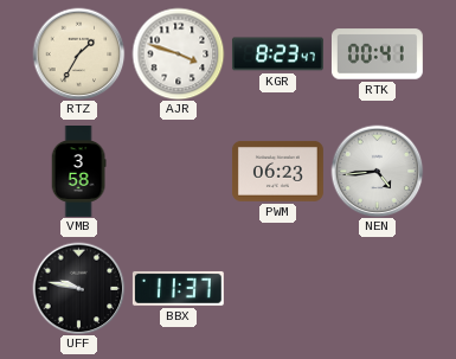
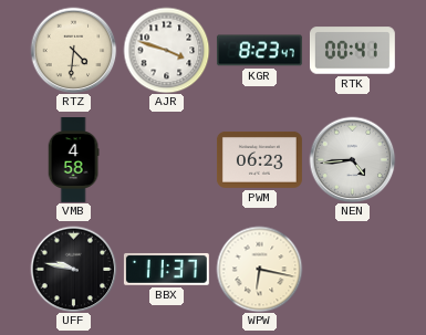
RTZ: 1:35 -> 4:31 (73, 50)
VMB: 3:58 -> 4:58 (73, 160)
WPW: none -> 6:17 (259, 269)
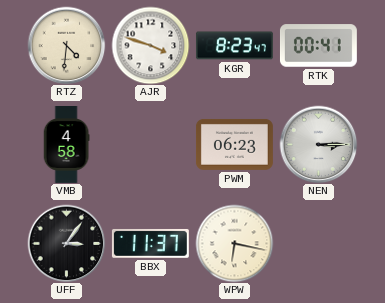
NEN: 4:44 -> 3:15 (318, 144)
UFF: 9:47 -> 3:06 (66, 243)
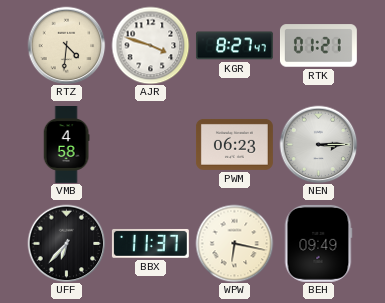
KGR: 8:23 -> 8:27 (234, 46)
RTK: 00:41 -> 01:21 (318, 46)
UFF: 3:06 -> 6:37 (66, 243)
BEH: none -> 09:49 (318, 243)
